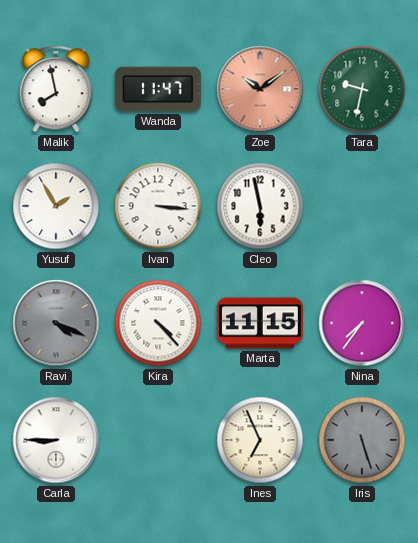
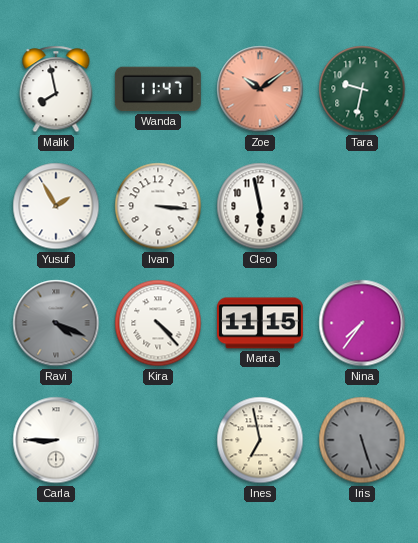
Ines: 6:56 -> 6:58 (260, 440)
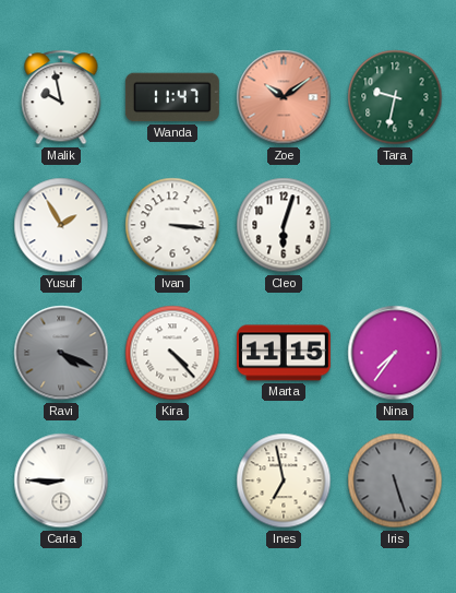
Malik: 7:58 -> 9:58 (61, 97)
Cleo: 5:58 -> 6:03 (284, 225)
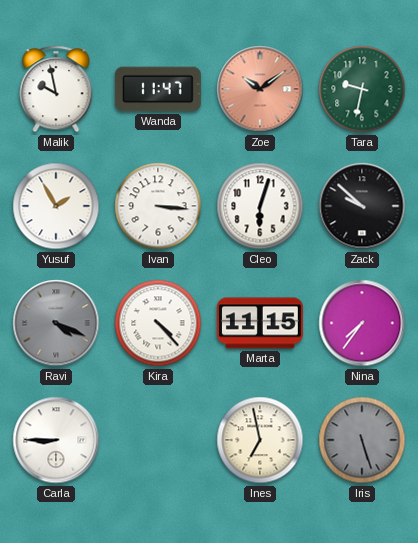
Zack: none -> 9:52 (362, 206)
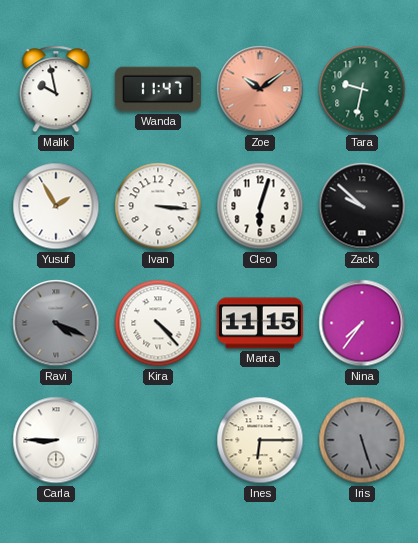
Ines: 6:58 -> 6:15 (260, 440)
